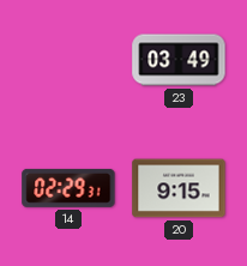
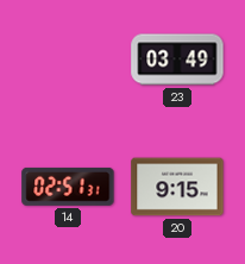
14: 02:29 -> 02:51 (68, 187)
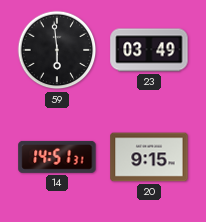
59: none -> 5:59 (57, 50)
14: 02:51 -> 14:51 (57, 157)
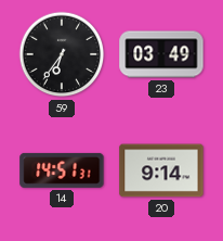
59: 5:59 -> 6:36 (62, 54)
20: 9:15 -> 9:14 (161, 170)
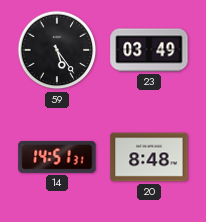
59: 6:36 -> 5:24 (57, 50)
20: 9:14 -> 8:48 (149, 157)
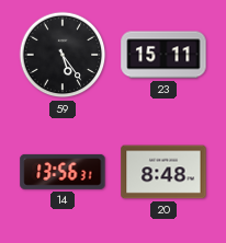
23: 03:49 -> 15:11 (163, 55)
14: 14:51 -> 13:56 (63, 172)
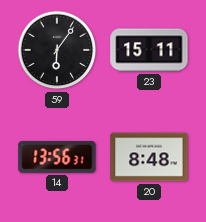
59: 5:24 -> 6:06 (57, 50)
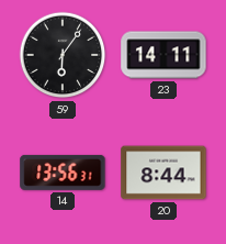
23: 15:11 -> 14:11 (163, 55)
20: 8:48 -> 8:44 (163, 173)
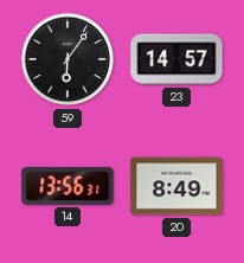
23: 14:11 -> 14:57 (176, 59)
20: 8:44 -> 8:49 (176, 186)
